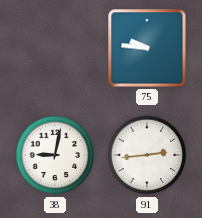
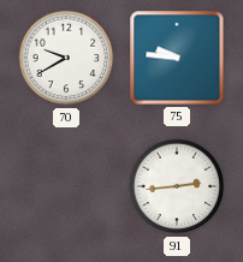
70: none -> 9:40 (66, 58)
38: 9:02 -> none (55, 155)
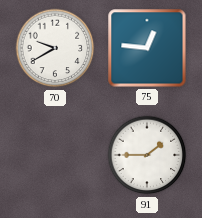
75: 9:46 -> 12:46 (147, 48)
91: 2:44 -> 1:45 (147, 155)
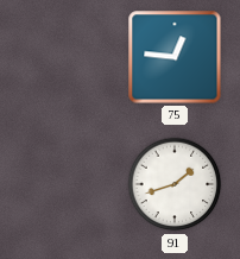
70: 9:40 -> none (55, 48)
91: 1:45 -> 1:42 (175, 184)
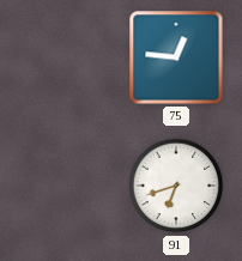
91: 1:42 -> 6:42 (176, 186)
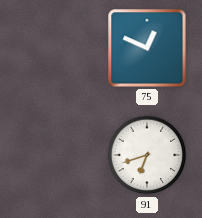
75: 12:46 -> 12:49 (147, 48)
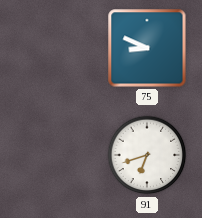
75: 12:49 -> 8:49 (147, 48)
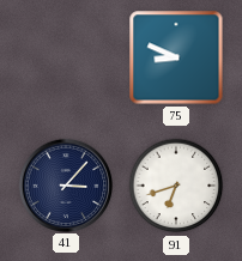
41: none -> 3:07 (65, 184)
